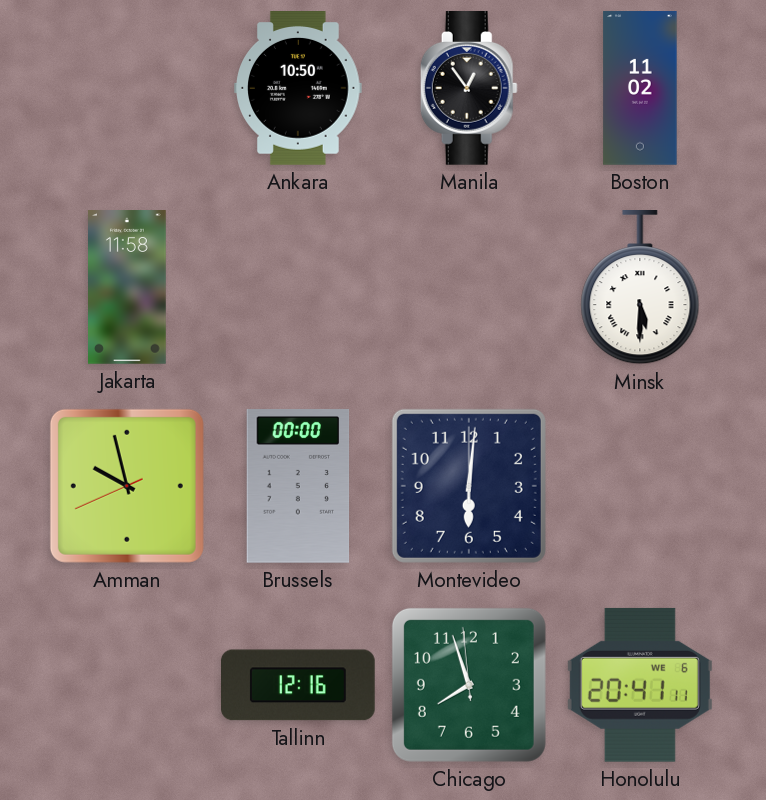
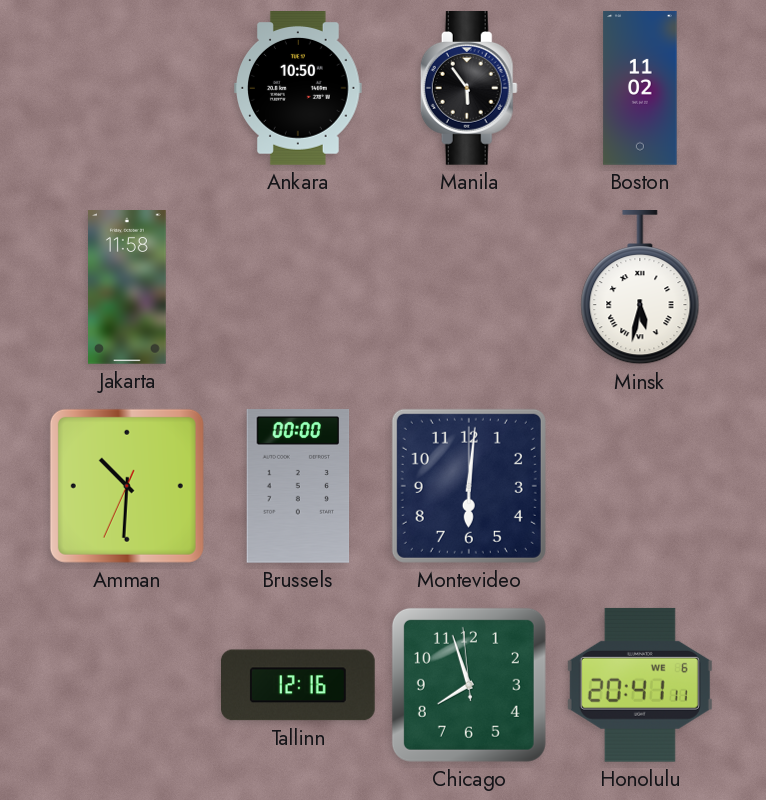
Manila: 12:54 -> 5:54 (469, 89)
Minsk: 5:30 -> 5:32 (640, 288)
Amman: 9:57 -> 10:30 (127, 486)
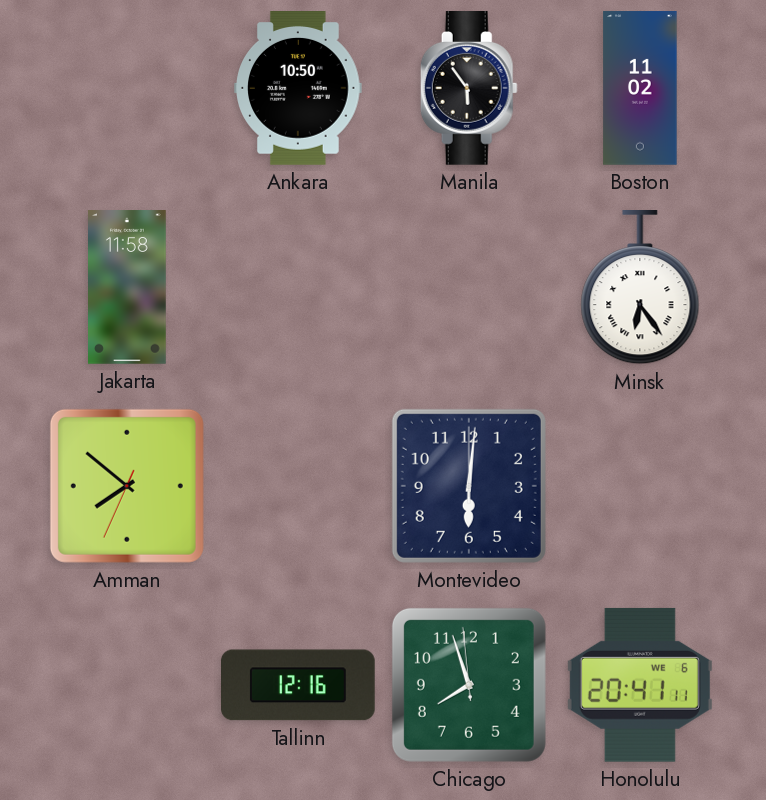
Minsk: 5:32 -> 6:24 (640, 288)
Amman: 10:30 -> 7:51 (127, 486)
Brussels: 00:00 -> none (298, 487)
